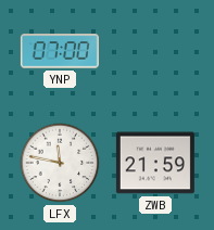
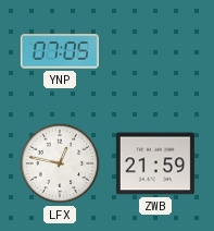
YNP: 07:00 -> 07:05 (60, 51)
LFX: 11:47 -> 12:47 (60, 163)
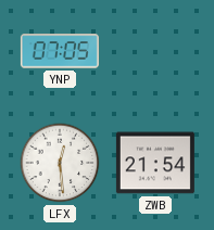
LFX: 12:47 -> 12:29 (60, 163)
ZWB: 21:59 -> 21:54 (155, 163)
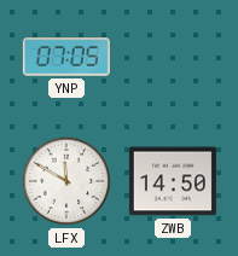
LFX: 12:29 -> 11:50 (66, 181)
ZWB: 21:54 -> 14:50 (173, 181)
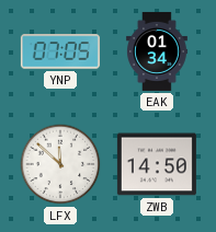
EAK: none -> 01:34 (158, 51)
LFX: 11:50 -> 11:52 (60, 164)
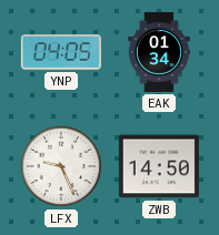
YNP: 07:05 -> 04:05 (61, 52)
LFX: 11:52 -> 9:26 (61, 166)
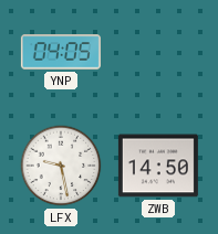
EAK: 01:34 -> none (160, 52)
LFX: 9:26 -> 9:28 (61, 166)
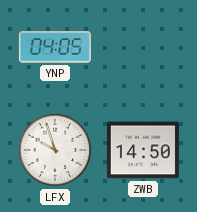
LFX: 9:28 -> 9:57 (55, 150)
